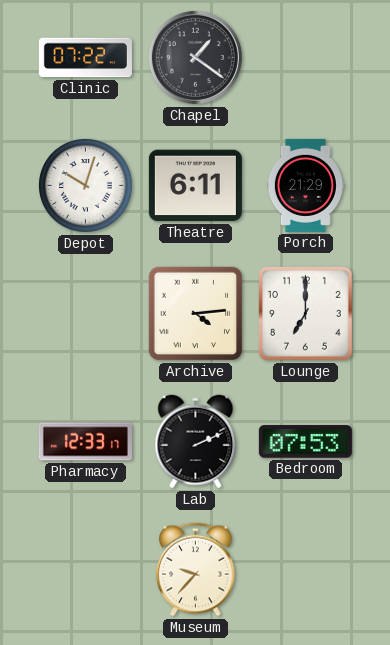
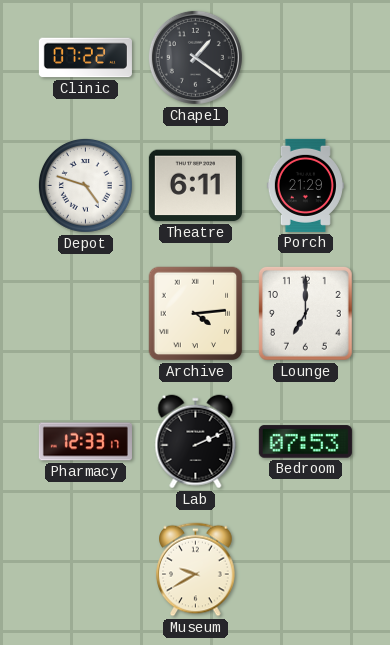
Depot: 10:03 -> 4:48 (85, 185)
Museum: 9:37 -> 9:40 (196, 570)
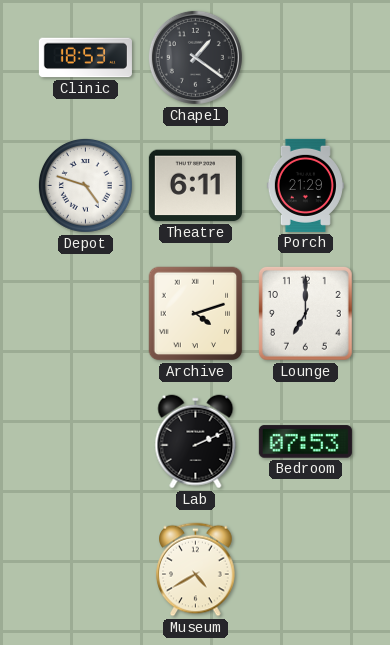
Clinic: 07:22 -> 18:53 (85, 58)
Archive: 4:14 -> 4:12 (196, 314)
Pharmacy: 12:33 -> none (85, 442)
Museum: 9:40 -> 4:40 (196, 570)
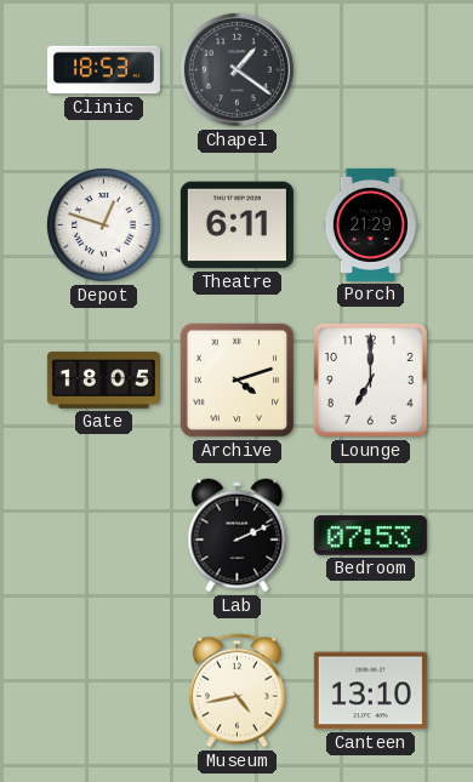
Depot: 4:48 -> 12:48 (103, 224)
Gate: none -> 18:05 (103, 381)
Museum: 4:40 -> 4:43 (238, 691)
Canteen: none -> 13:10 (370, 691)
